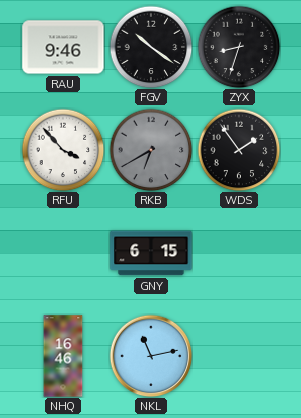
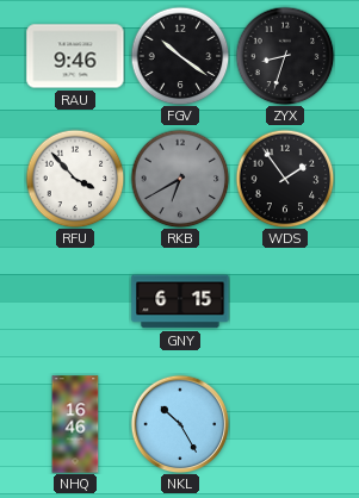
NKL: 11:13 -> 10:25 (180, 424)
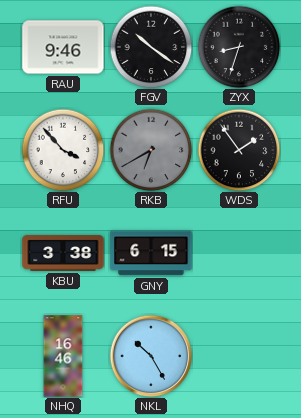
KBU: none -> 3:38 (63, 253)
